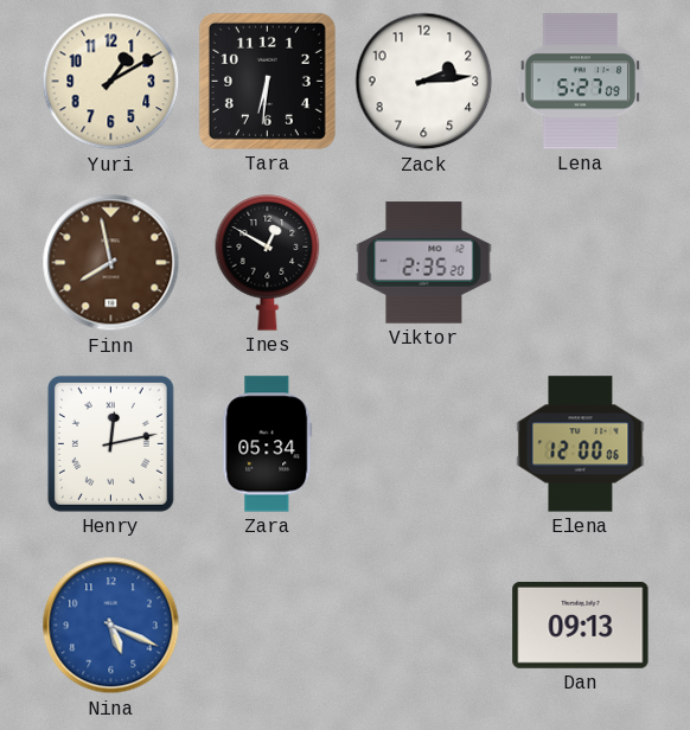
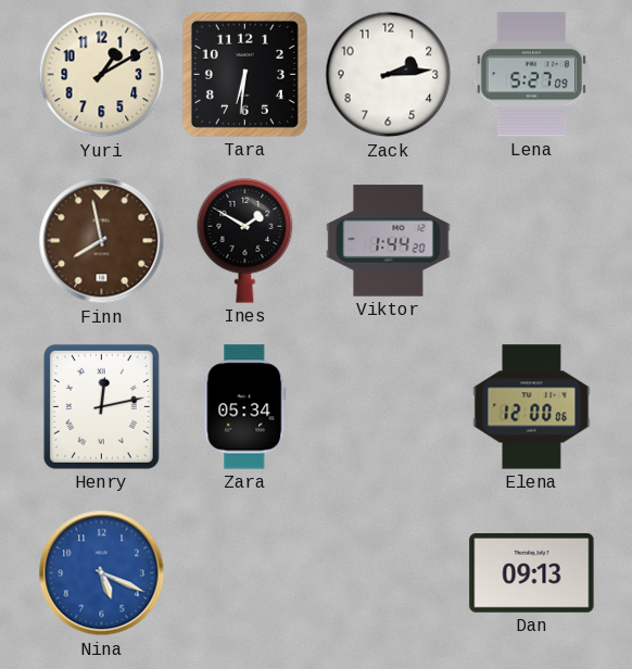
Ines: 12:50 -> 1:50 (245, 241)
Viktor: 2:35 -> 1:44 (389, 241)
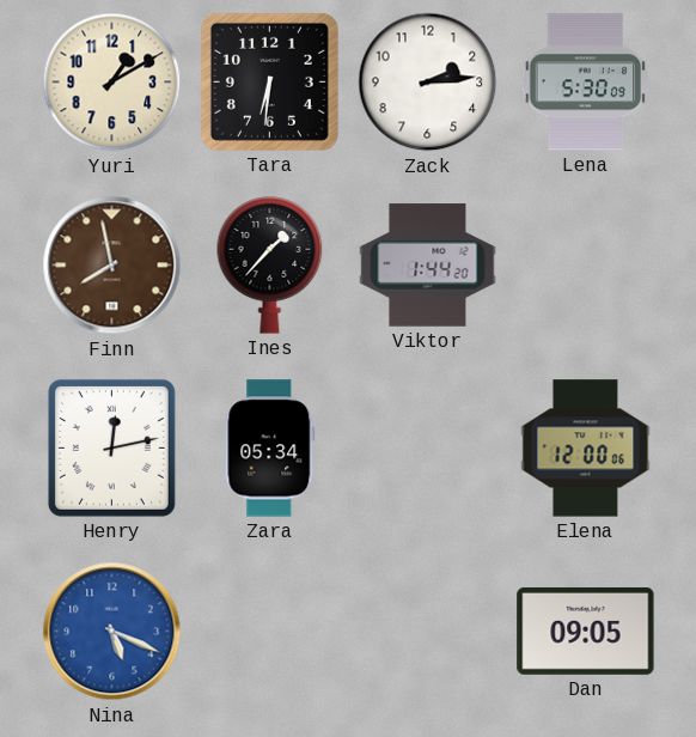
Lena: 5:27 -> 5:30 (586, 83)
Ines: 1:50 -> 1:37 (270, 266)
Dan: 09:13 -> 09:05 (586, 631)
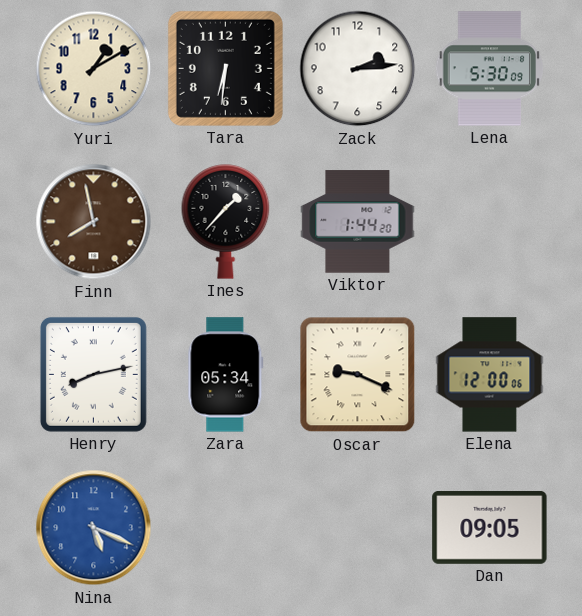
Henry: 12:13 -> 8:13 (93, 374)
Oscar: none -> 9:19 (358, 375)
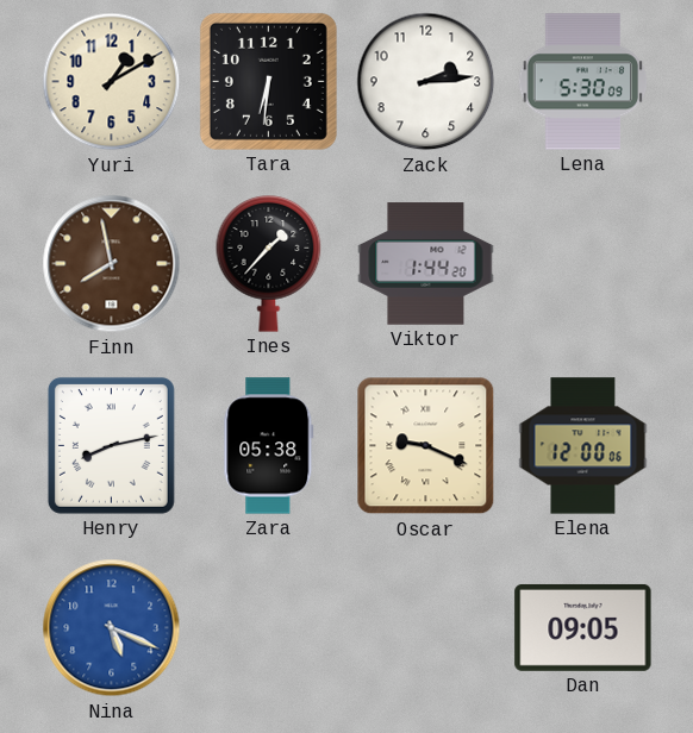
Zara: 05:34 -> 05:38 (269, 446)
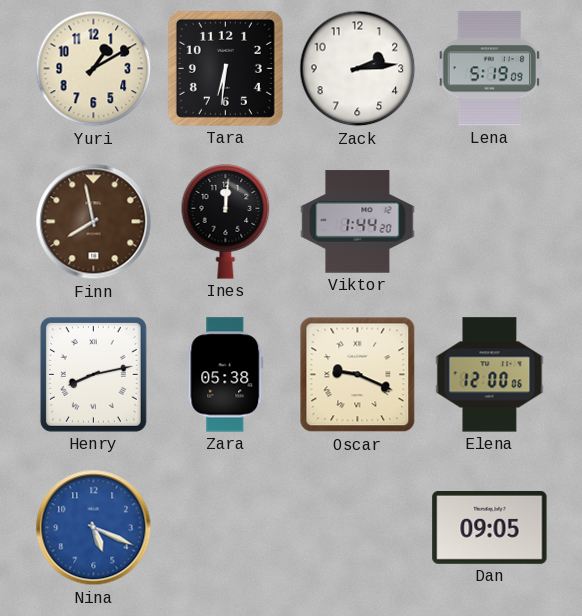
Lena: 5:30 -> 5:19 (490, 69)
Ines: 1:37 -> 12:01 (226, 222)
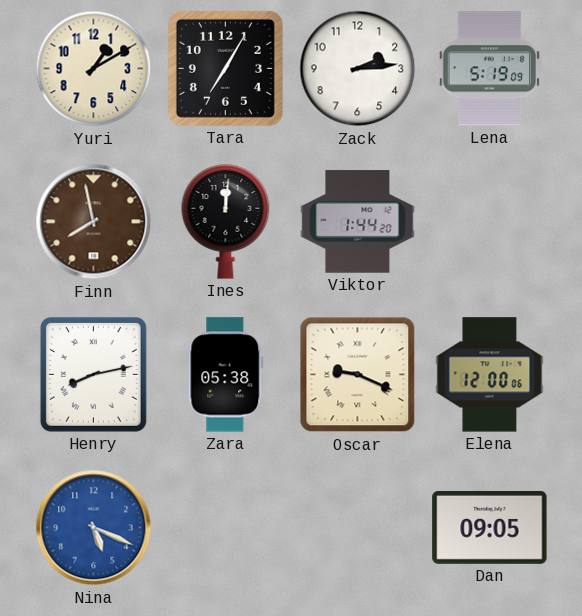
Tara: 6:31 -> 7:05 (225, 68)
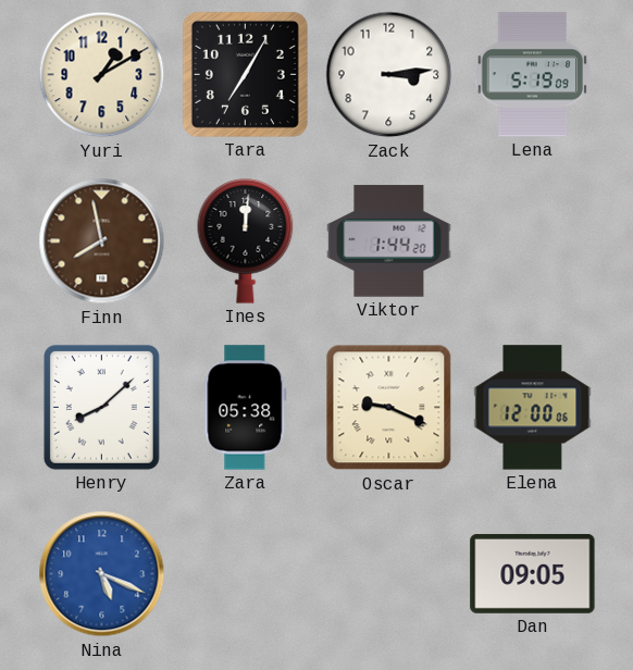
Zack: 2:14 -> 3:14 (389, 75)
Henry: 8:13 -> 8:08 (101, 407)
